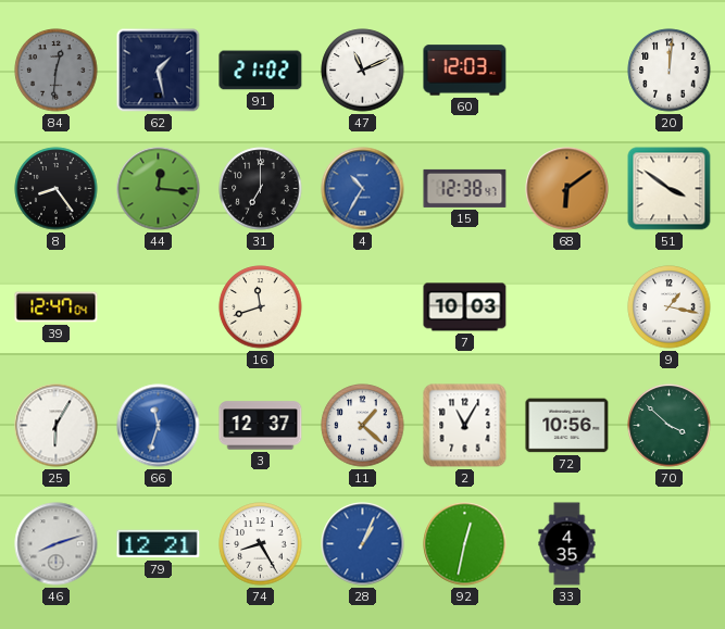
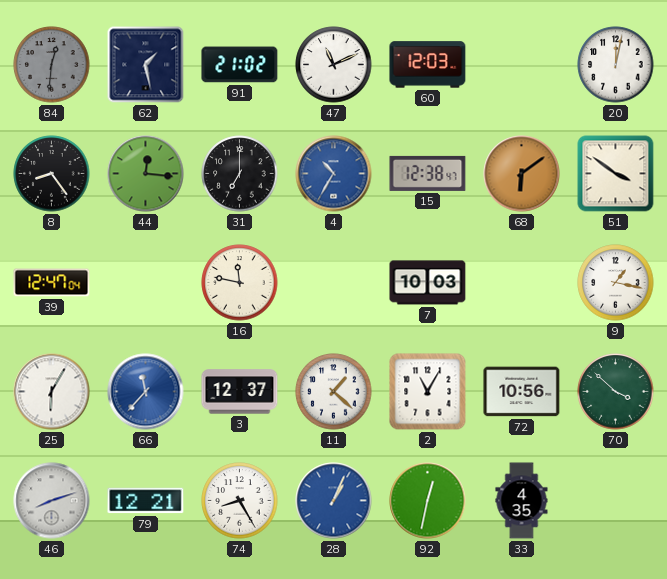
20: 12:01 -> 12:02 (616, 65)
16: 11:42 -> 11:47 (240, 283)
66: 11:33 -> 11:37 (146, 392)
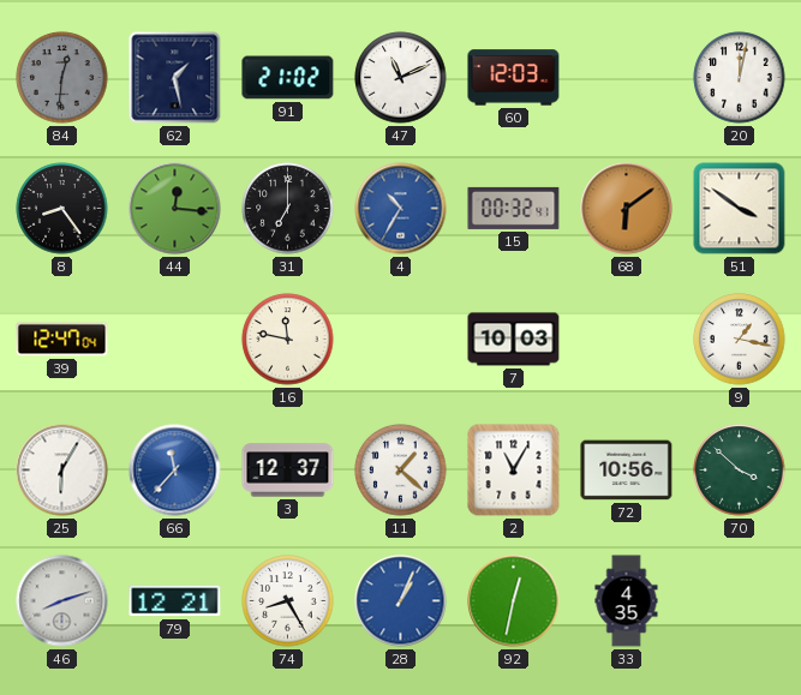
15: 12:38 -> 00:32 (514, 208)
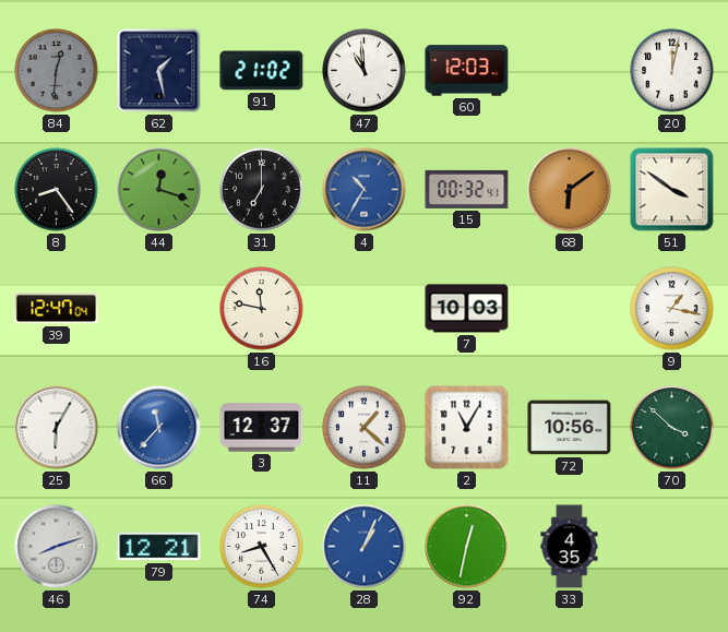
47: 11:11 -> 10:59 (365, 71)
44: 12:16 -> 12:18 (159, 190)
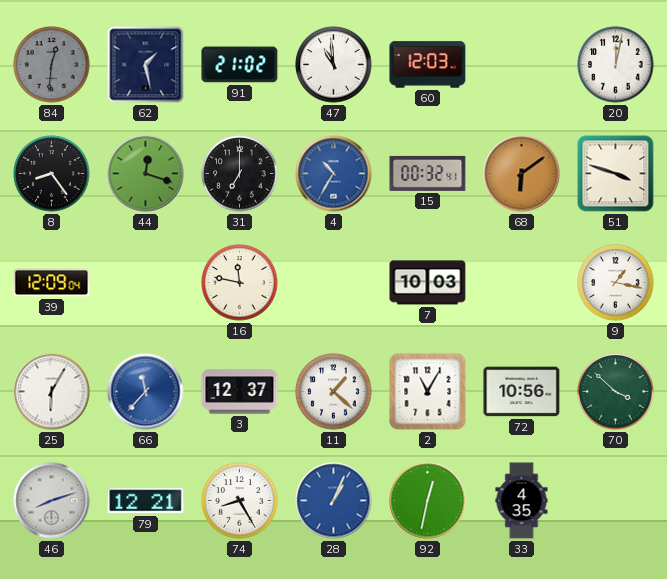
51: 3:51 -> 3:48 (616, 174)
39: 12:47 -> 12:09 (52, 283)
